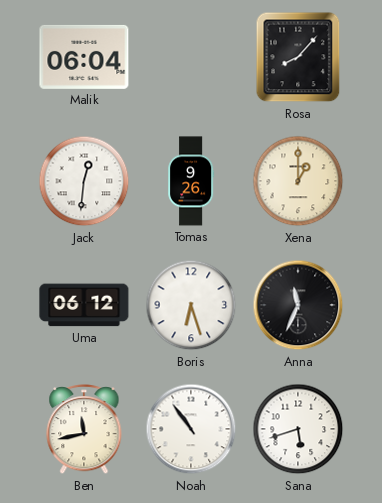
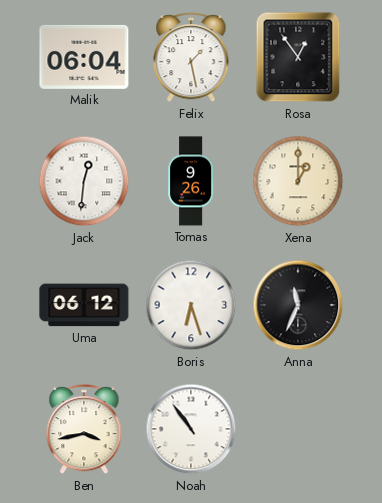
Felix: none -> 1:28 (191, 58)
Rosa: 8:07 -> 12:54 (298, 57)
Ben: 11:43 -> 3:43 (84, 430)
Sana: 5:42 -> none (298, 429)
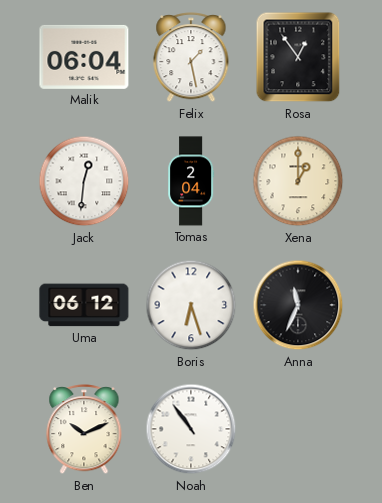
Tomas: 9:26 -> 2:04 (191, 181)
Ben: 3:43 -> 10:11 (84, 430)
